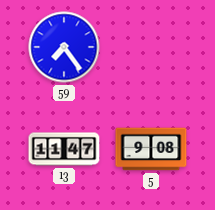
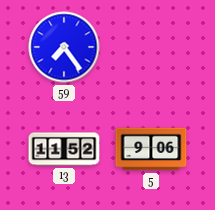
13: 11:47 -> 11:52 (64, 149)
5: 9:08 -> 9:06 (151, 149)
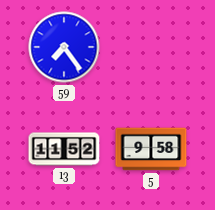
5: 9:06 -> 9:58 (151, 149)
